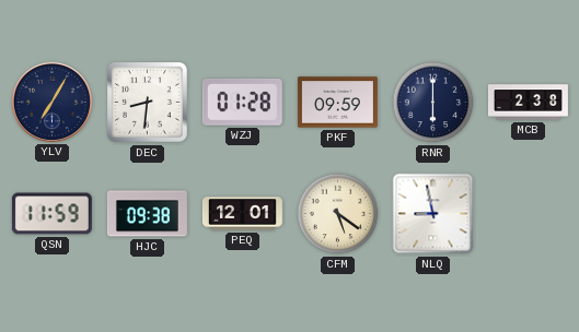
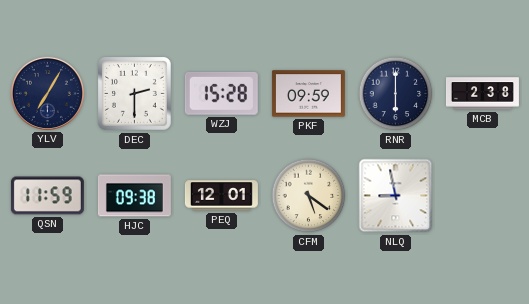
DEC: 8:31 -> 2:30 (135, 94)
WZJ: 01:28 -> 15:28 (221, 94)
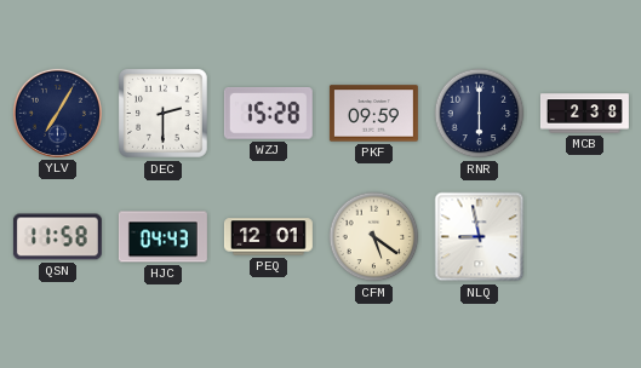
QSN: 11:59 -> 11:58 (57, 237)
HJC: 09:38 -> 04:43 (162, 237)
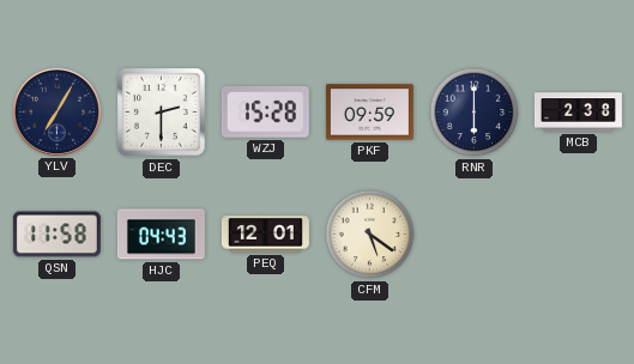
NLQ: 8:58 -> none (480, 237)
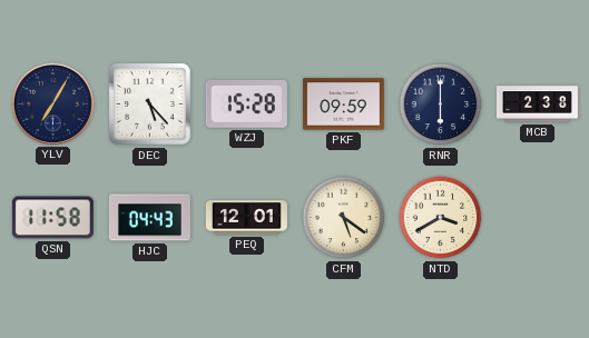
DEC: 2:30 -> 5:23 (150, 105)
NTD: none -> 3:40 (441, 218)
